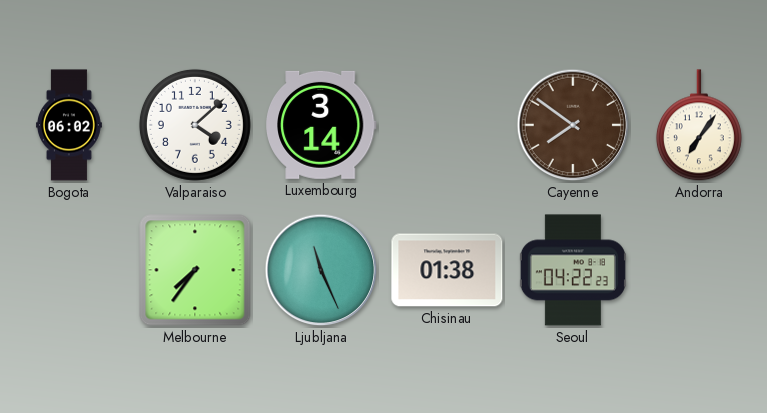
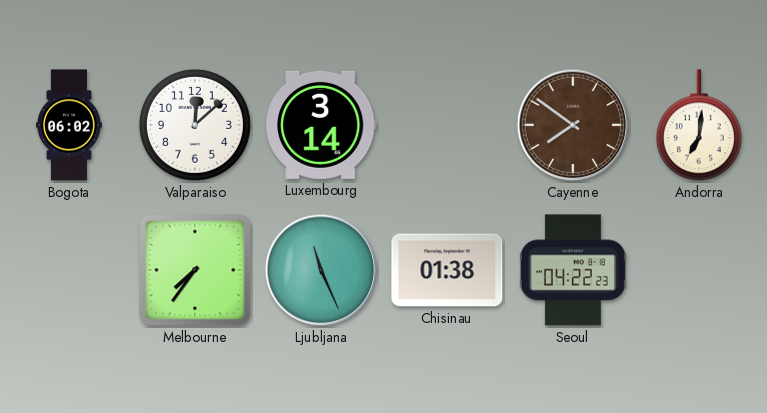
Valparaiso: 4:08 -> 12:08 (195, 125)
Andorra: 7:06 -> 7:01 (699, 126)
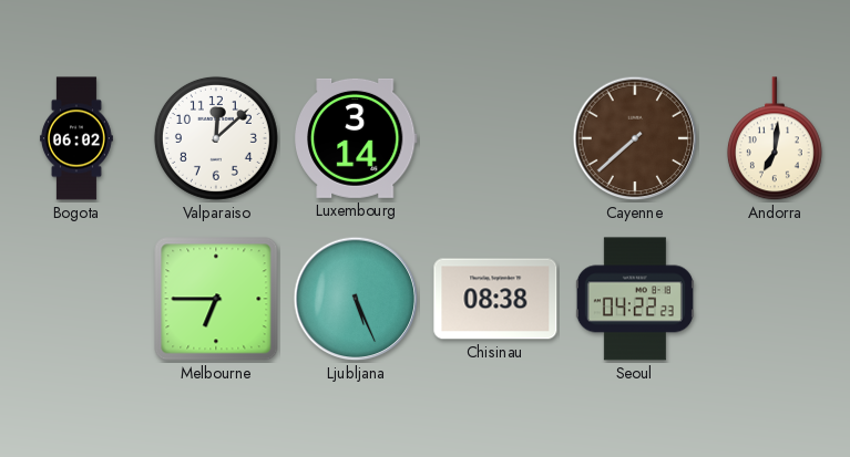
Cayenne: 7:51 -> 7:38 (635, 138)
Melbourne: 7:36 -> 6:45 (216, 299)
Ljubljana: 11:26 -> 5:26 (356, 299)
Chisinau: 01:38 -> 08:38 (495, 299)
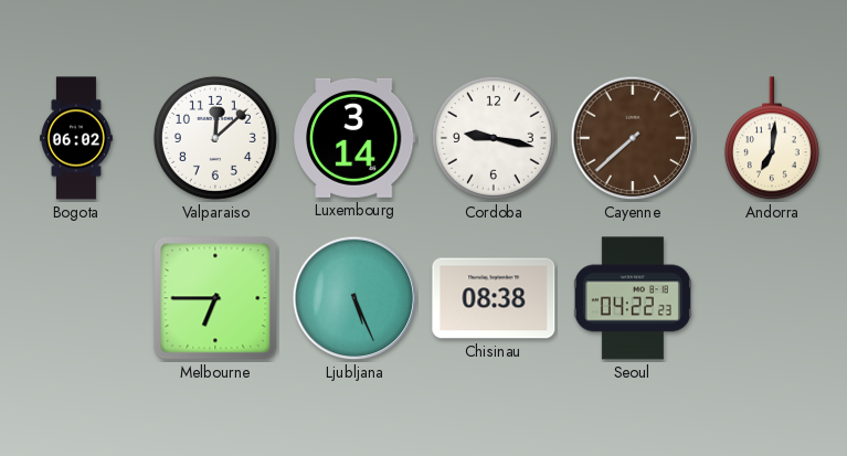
Cordoba: none -> 9:17 (494, 138)
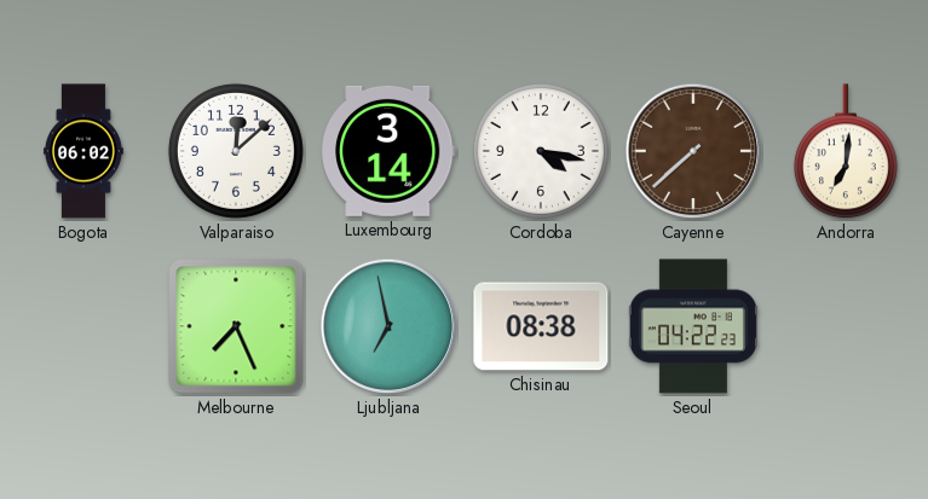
Cordoba: 9:17 -> 4:17 (541, 151)
Melbourne: 6:45 -> 7:26 (236, 326)
Ljubljana: 5:26 -> 6:58 (388, 326)
